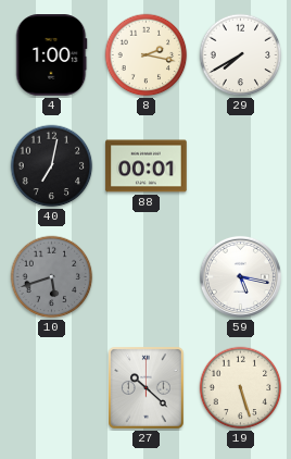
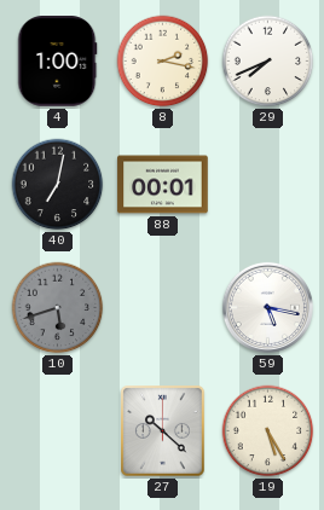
29: 7:40 -> 7:41 (268, 62)
19: 5:27 -> 5:25 (268, 431)
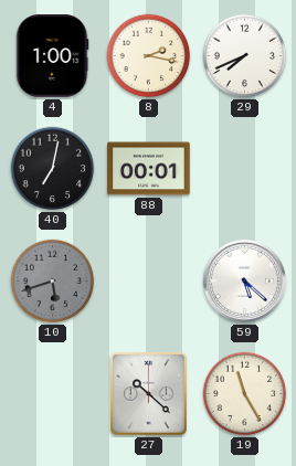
59: 5:17 -> 5:22 (244, 280)
19: 5:25 -> 11:25 (245, 394)
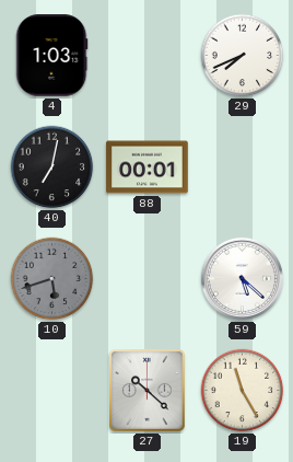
4: 1:00 -> 1:03 (52, 56)
8: 2:17 -> none (149, 56)
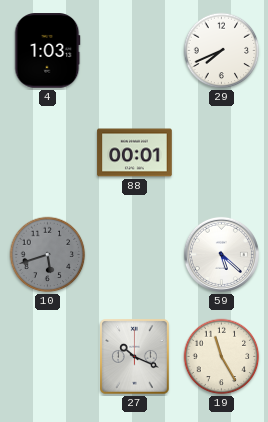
40: 7:02 -> none (52, 168)
27: 10:22 -> 10:19 (135, 357)
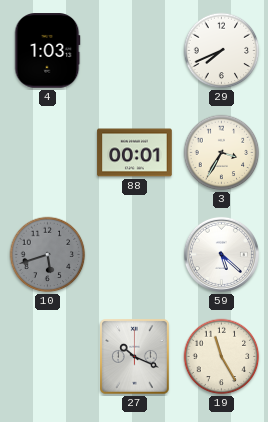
3: none -> 3:35 (222, 153)
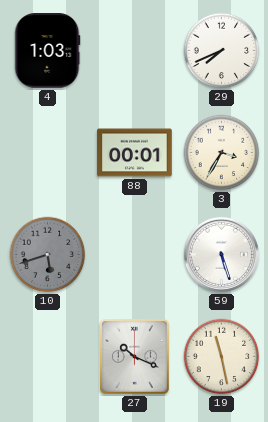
59: 5:22 -> 5:27 (221, 254)
19: 11:25 -> 11:28 (222, 357)
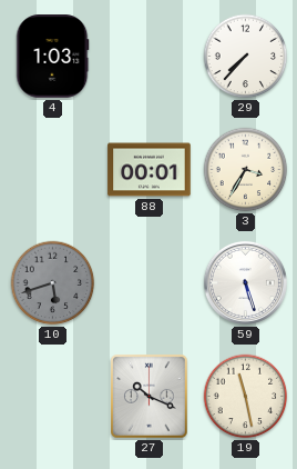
29: 7:41 -> 7:37 (246, 57)
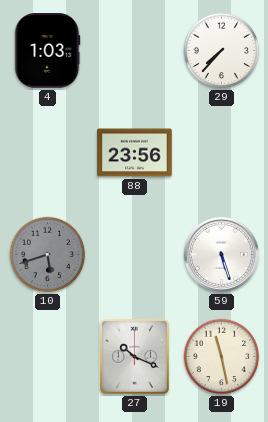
88: 00:01 -> 23:56 (135, 153)
3: 3:35 -> none (246, 170)
